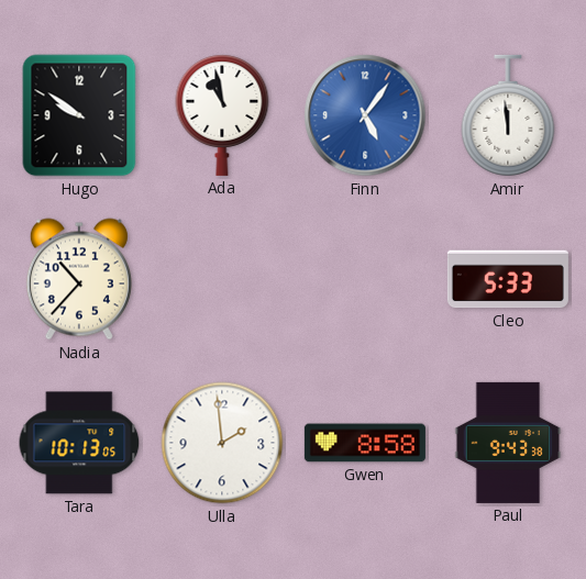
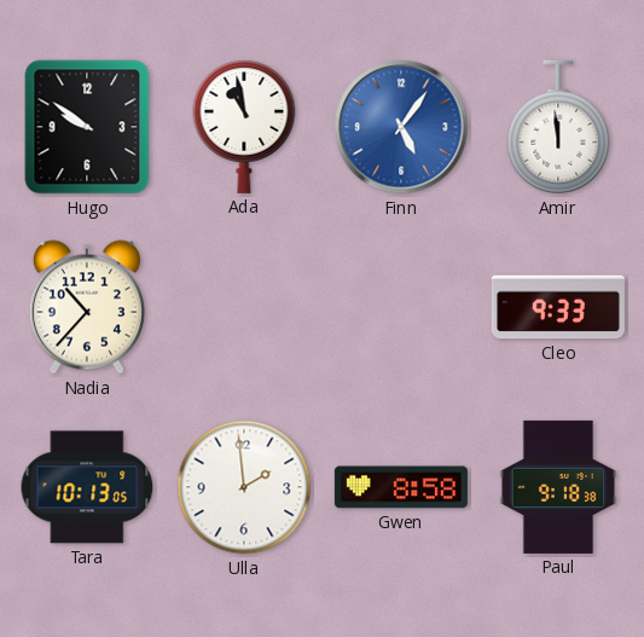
Cleo: 5:33 -> 9:33 (558, 307)
Paul: 9:43 -> 9:18 (558, 487)
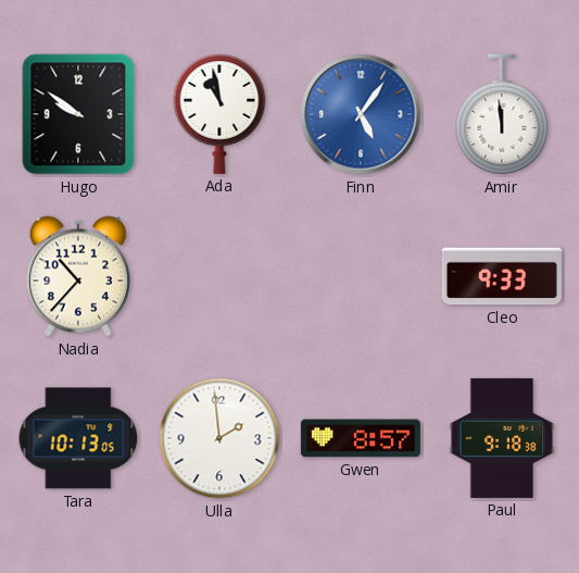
Gwen: 8:58 -> 8:57 (361, 438)
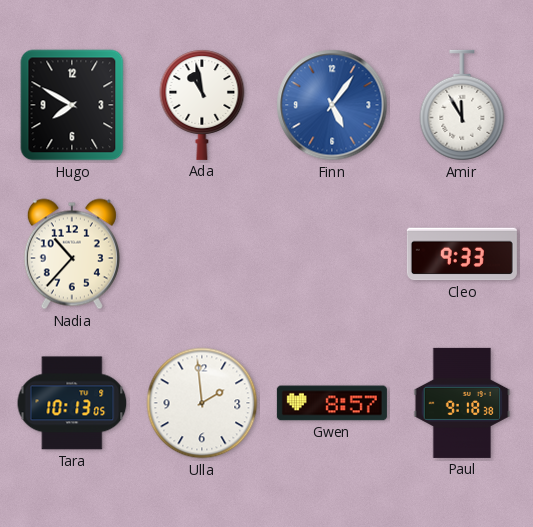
Hugo: 9:51 -> 7:50 (72, 105)
Amir: 11:59 -> 11:55 (462, 105)
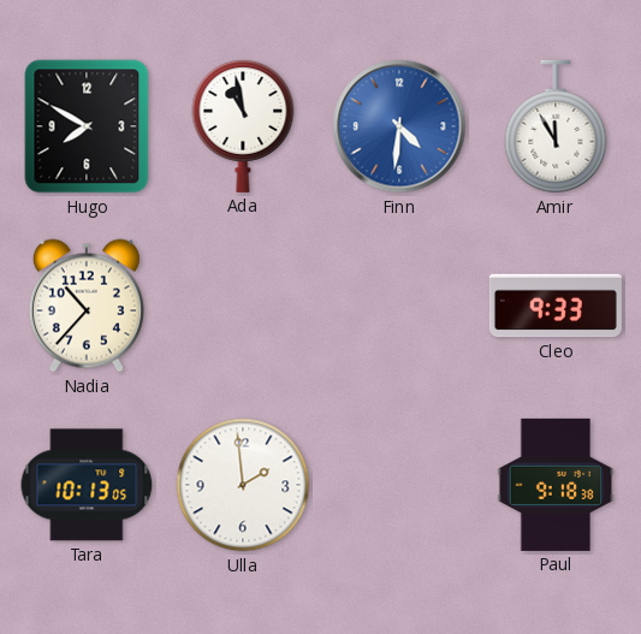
Finn: 5:06 -> 4:31 (399, 126)
Gwen: 8:57 -> none (332, 403)
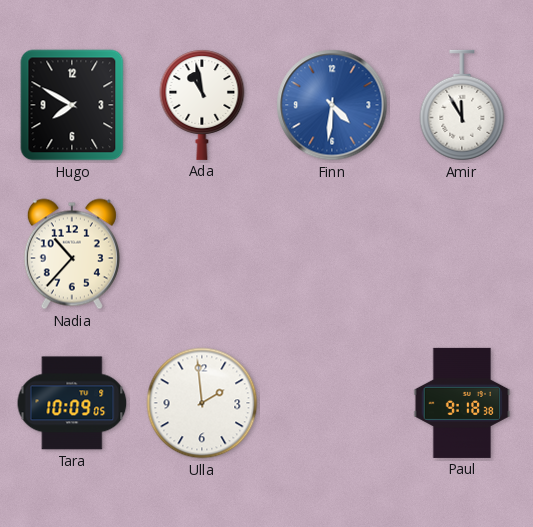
Cleo: 9:33 -> none (556, 306)
Tara: 10:13 -> 10:09 (72, 403)
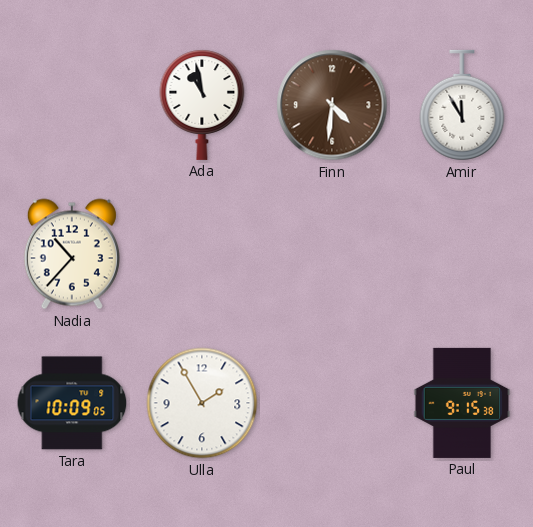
Hugo: 7:50 -> none (72, 105)
Finn dial: blue -> brown (332, 105)
Ulla: 1:59 -> 1:55 (202, 403)
Paul: 9:18 -> 9:15 (462, 403)
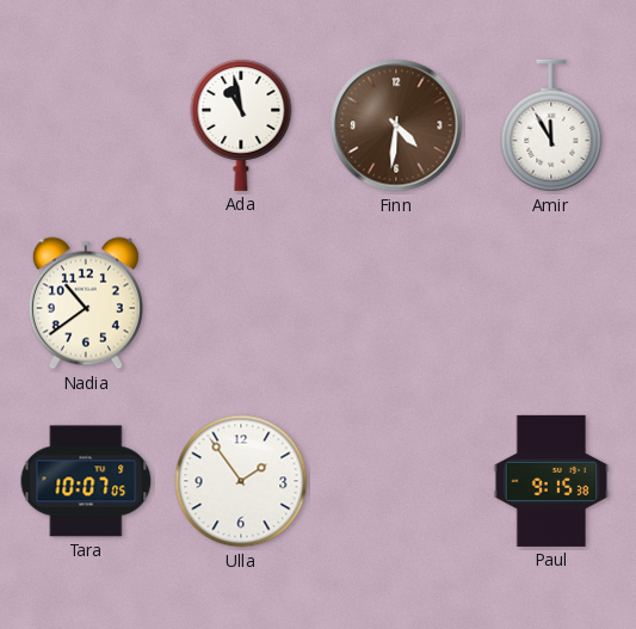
Nadia: 10:37 -> 10:39 (86, 303)
Tara: 10:09 -> 10:07 (86, 481)
Ulla: 1:55 -> 1:54 (241, 481)
